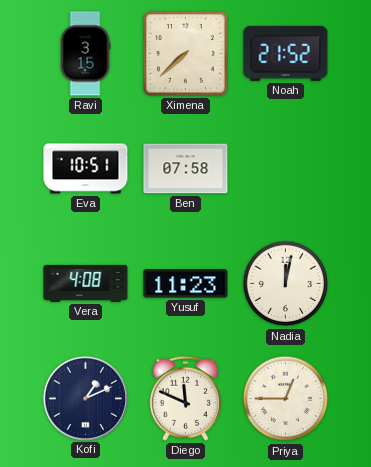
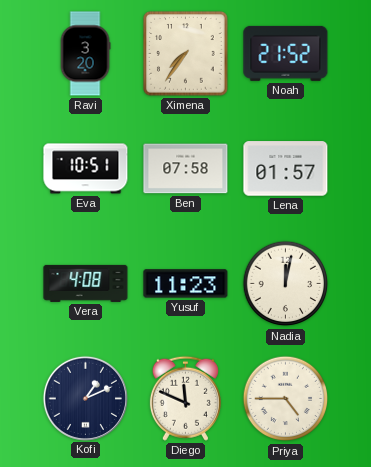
Ravi: 3:15 -> 3:20 (85, 54)
Ximena: 7:38 -> 7:36 (186, 54)
Lena: none -> 01:57 (286, 169)
Priya: 12:45 -> 4:45 (286, 399)
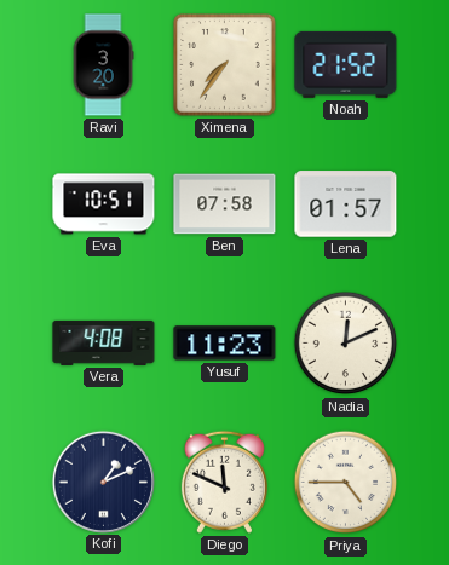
Nadia: 12:02 -> 12:11 (346, 344)
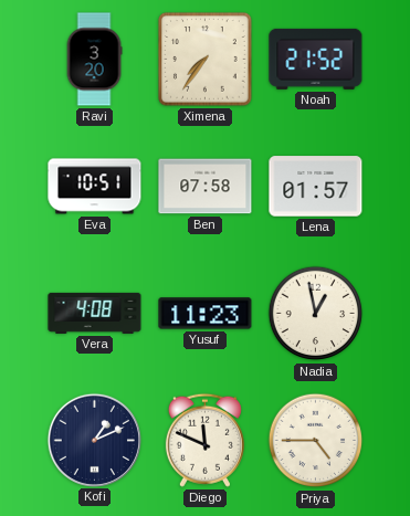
Nadia: 12:11 -> 12:58 (316, 314)
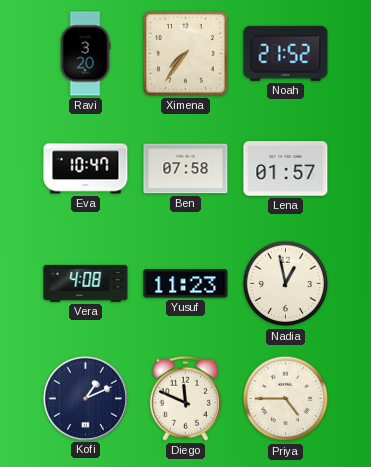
Eva: 10:51 -> 10:47 (86, 169)
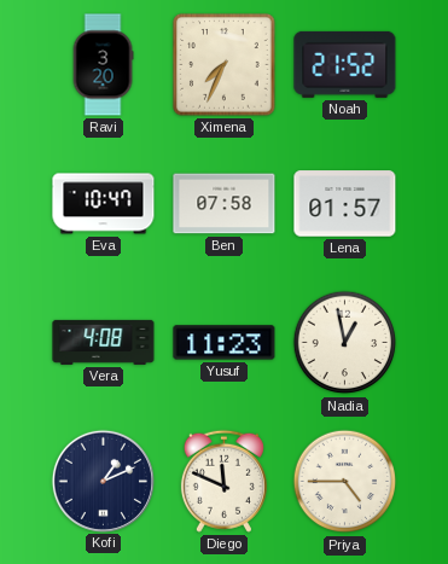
Ximena: 7:36 -> 7:34 (225, 65)
